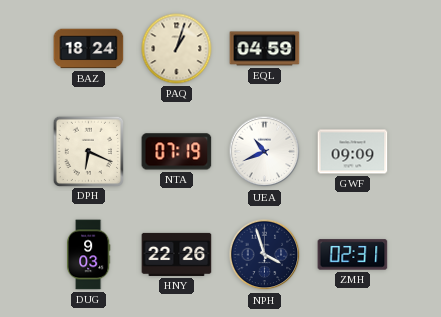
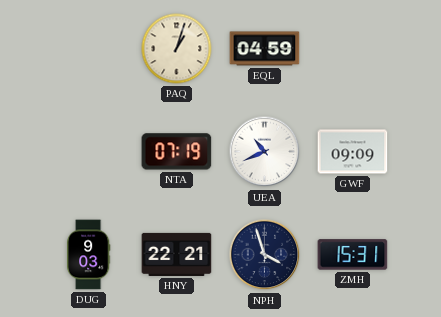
BAZ: 18:24 -> none (89, 49)
DPH: 6:19 -> none (88, 151)
HNY: 22:26 -> 22:21 (177, 254)
ZMH: 02:31 -> 15:31 (353, 255)
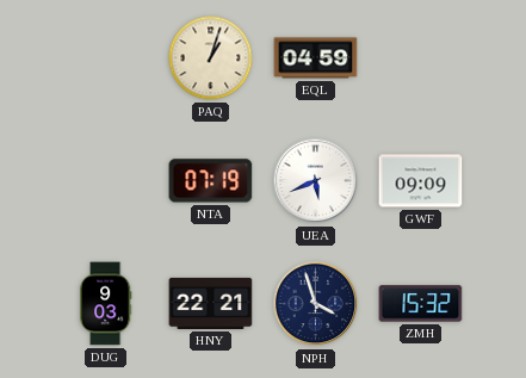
UEA: 10:41 -> 5:41 (316, 181)
ZMH: 15:31 -> 15:32 (421, 304)
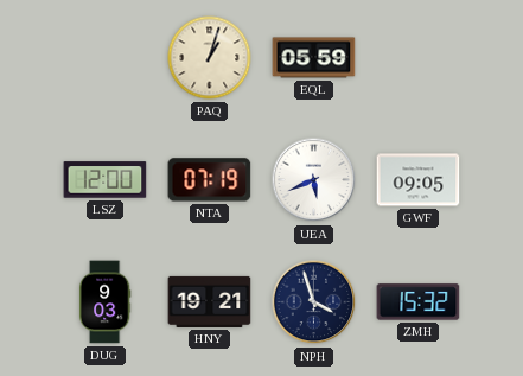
EQL: 04:59 -> 05:59 (314, 58)
LSZ: none -> 12:00 (106, 180)
GWF: 09:09 -> 09:05 (419, 180)
HNY: 22:21 -> 19:21 (210, 301)
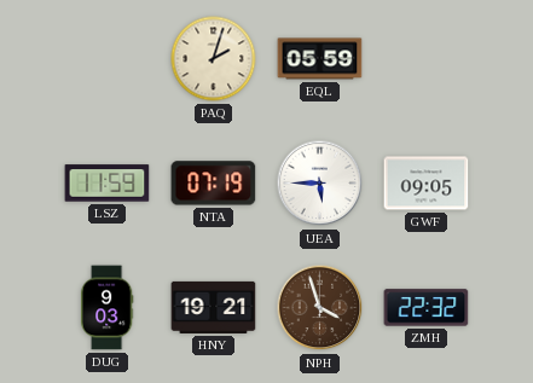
PAQ: 1:03 -> 2:03 (214, 59)
LSZ: 12:00 -> 11:59 (108, 184)
UEA: 5:41 -> 5:45 (320, 184)
NPH dial: navy -> brown (320, 308)
ZMH: 15:32 -> 22:32 (427, 308)
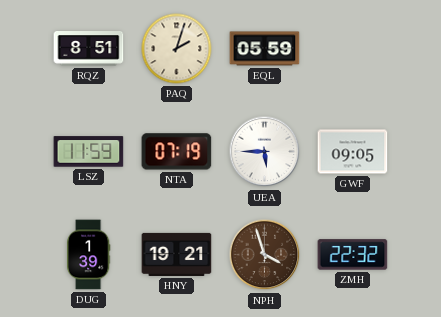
RQZ: none -> 8:51 (89, 49)
DUG: 9:03 -> 1:39 (88, 255)
